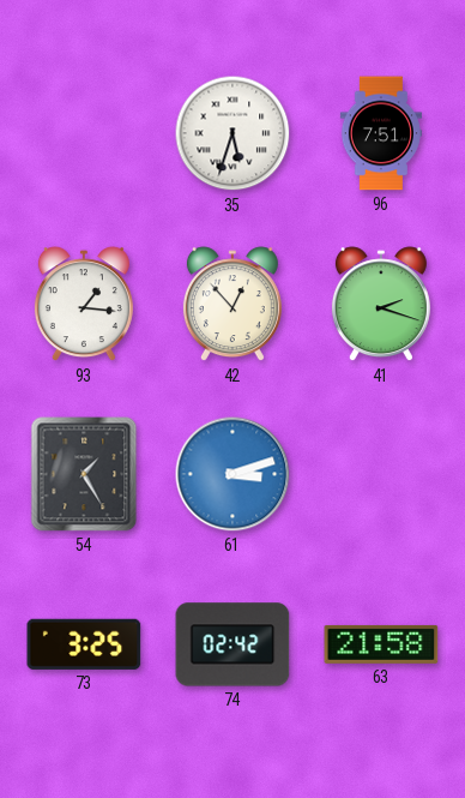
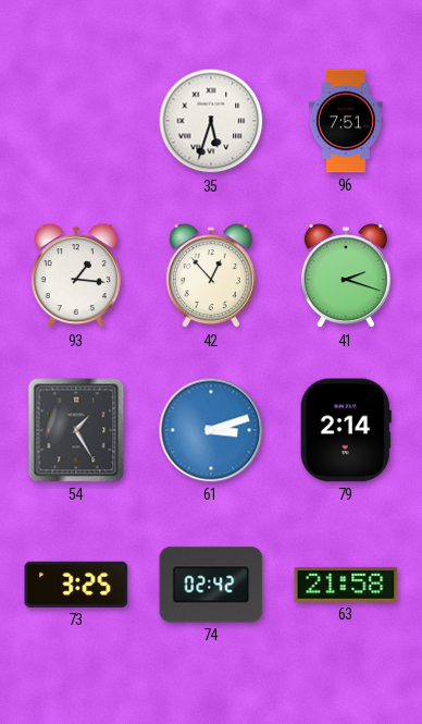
79: none -> 2:14 (346, 430)
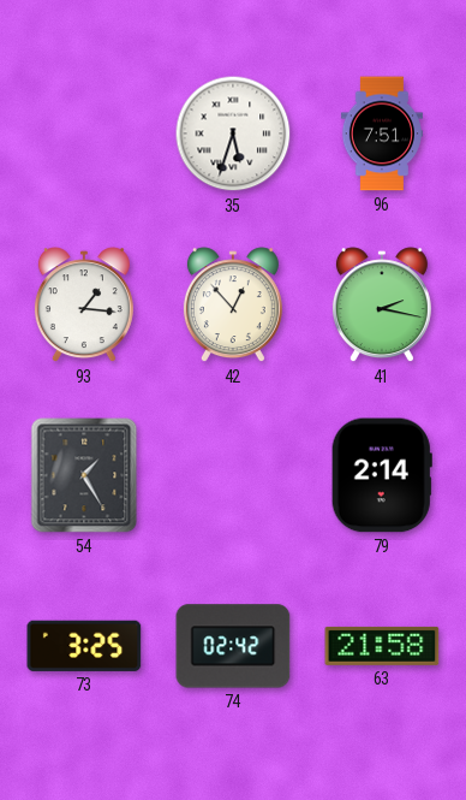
41: 2:18 -> 2:17 (382, 306)
61: 3:12 -> none (211, 430)
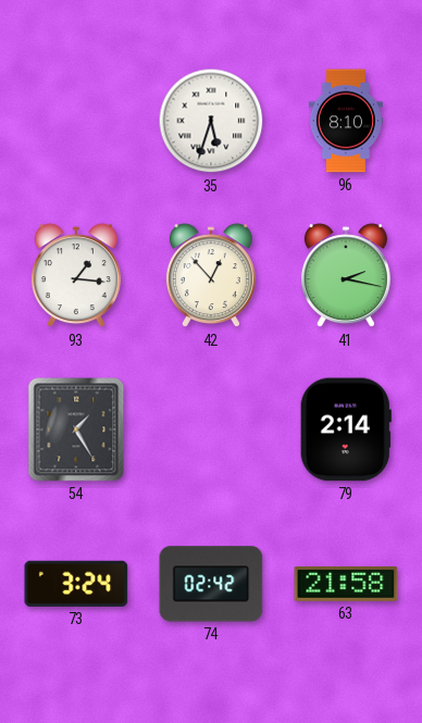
96: 7:51 -> 8:10 (346, 121)
73: 3:25 -> 3:24 (76, 584)
